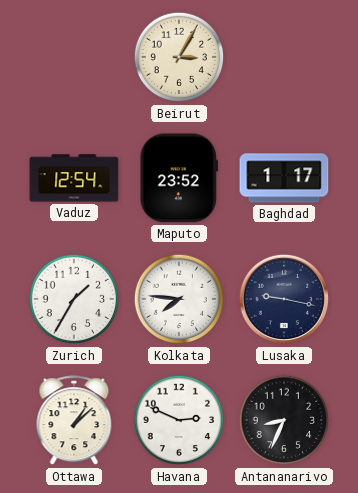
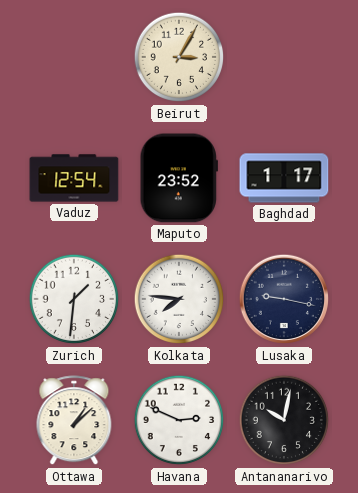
Zurich: 1:35 -> 1:31 (74, 299)
Antananarivo: 8:34 -> 10:02 (284, 420)
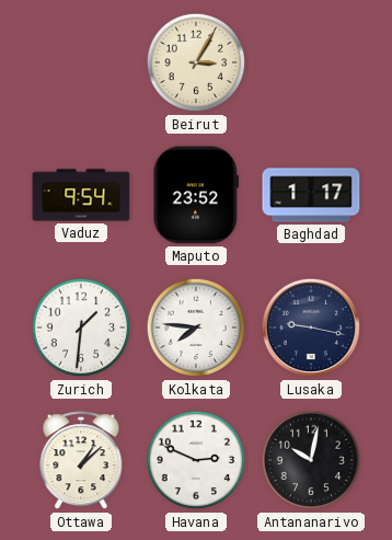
Vaduz: 12:54 -> 9:54 (81, 195)
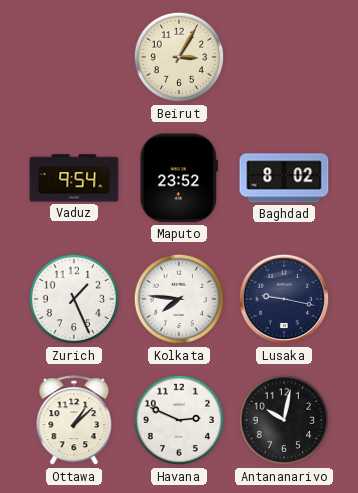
Baghdad: 1:17 -> 8:02 (284, 178)
Zurich: 1:31 -> 1:26 (74, 299)
